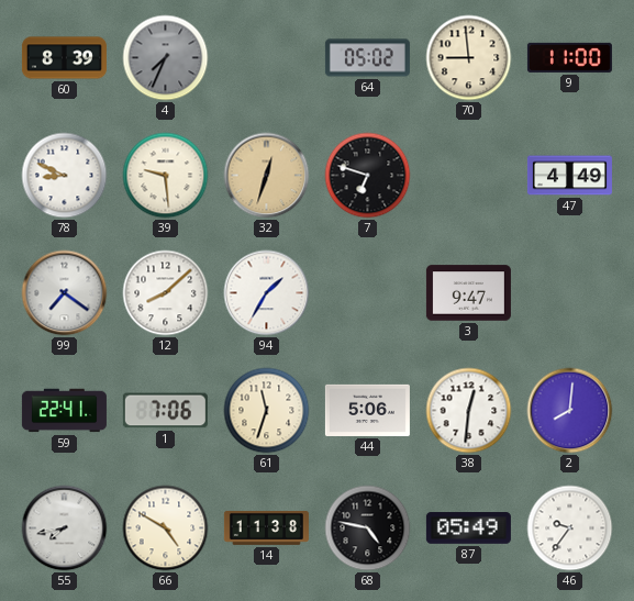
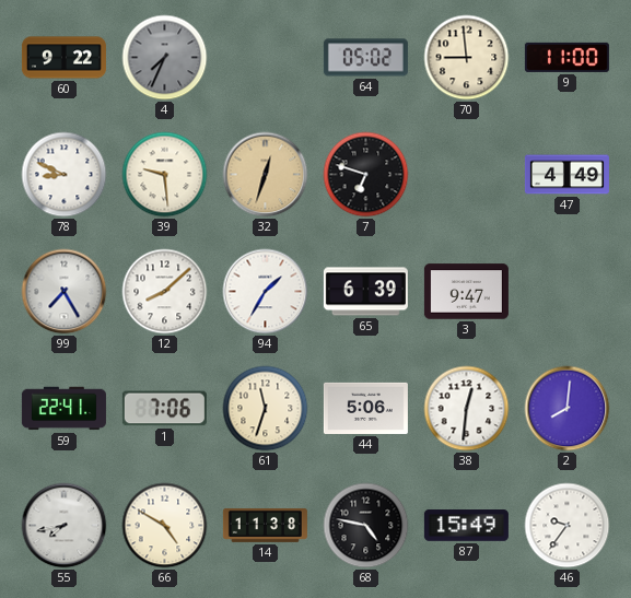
60: 8:39 -> 9:22 (63, 58)
99: 7:21 -> 7:25 (65, 292)
65: none -> 6:39 (365, 292)
87: 05:49 -> 15:49 (466, 526)
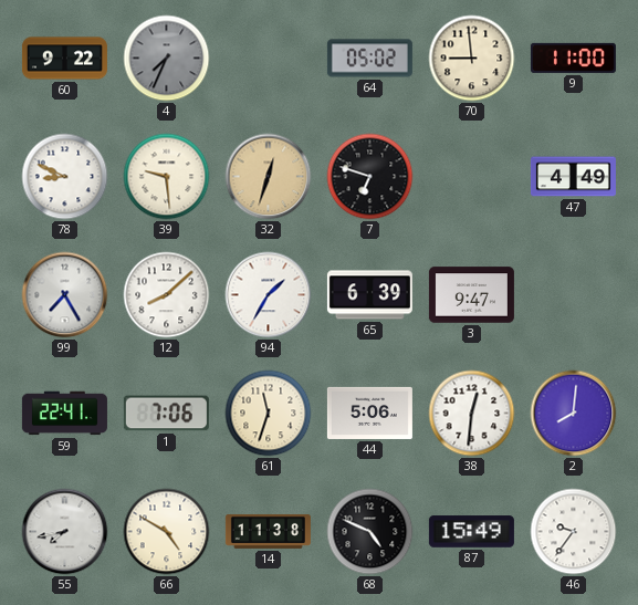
68: 4:47 -> 4:49 (370, 532)
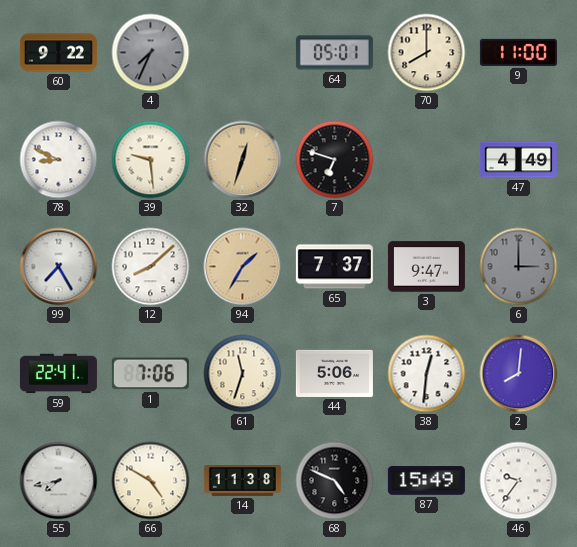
64: 05:02 -> 05:01 (334, 53)
70: 8:59 -> 8:00 (427, 53)
94 dial: white -> champagne (243, 267)
65: 6:39 -> 7:37 (334, 267)
6: none -> 3:00 (519, 267)
